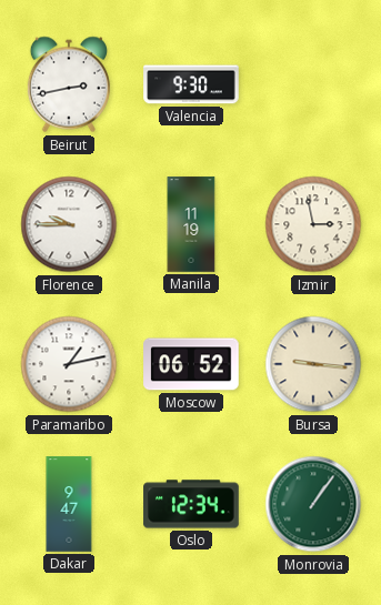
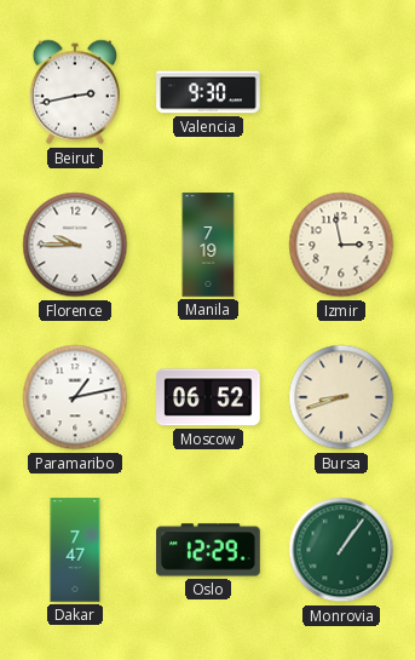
Manila: 11:19 -> 7:19 (208, 245)
Bursa: 9:16 -> 8:42 (341, 397)
Dakar: 9:47 -> 7:47 (75, 550)
Oslo: 12:34 -> 12:29 (208, 550)
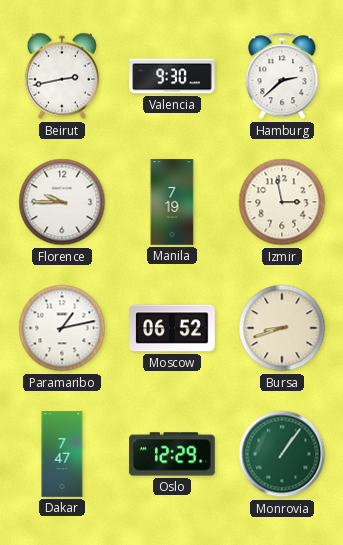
Hamburg: none -> 2:38 (282, 76)
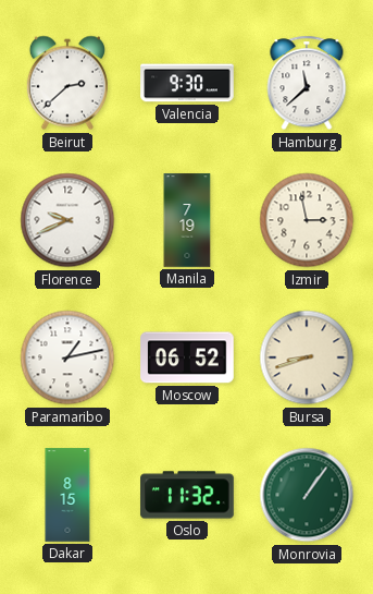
Beirut: 2:43 -> 2:38 (67, 83)
Hamburg: 2:38 -> 11:38 (307, 83)
Florence: 9:45 -> 9:41 (67, 220)
Dakar: 7:47 -> 8:15 (67, 495)
Oslo: 12:29 -> 11:32 (187, 495)
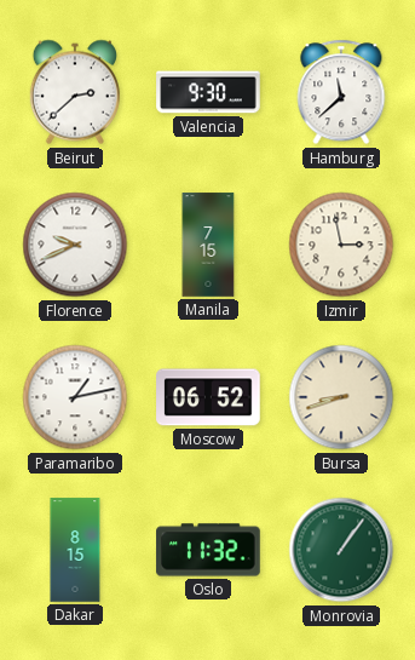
Manila: 7:19 -> 7:15 (208, 245)
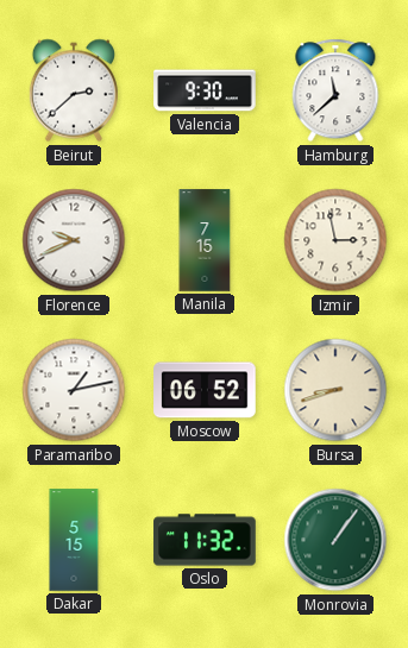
Dakar: 8:15 -> 5:15 (74, 540)
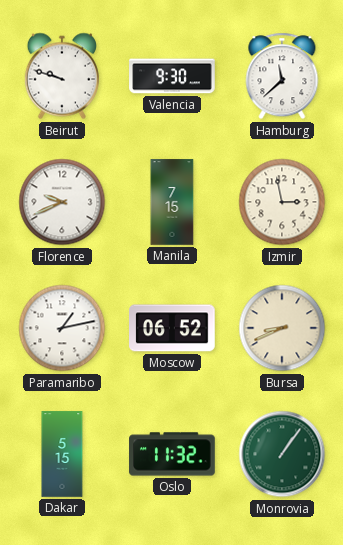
Beirut: 2:38 -> 9:48 (62, 76)
Bursa: 8:42 -> 8:41 (282, 328)
